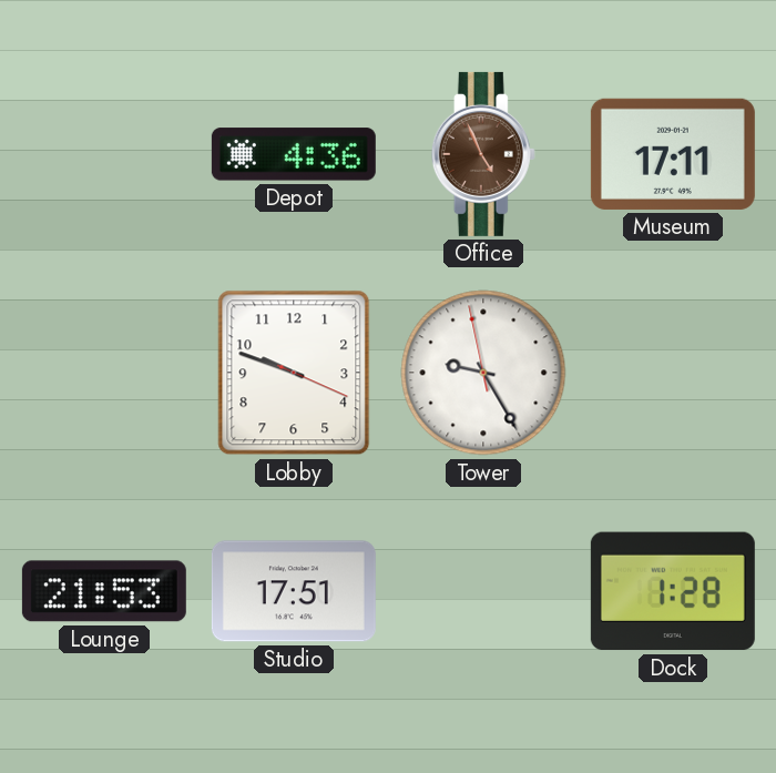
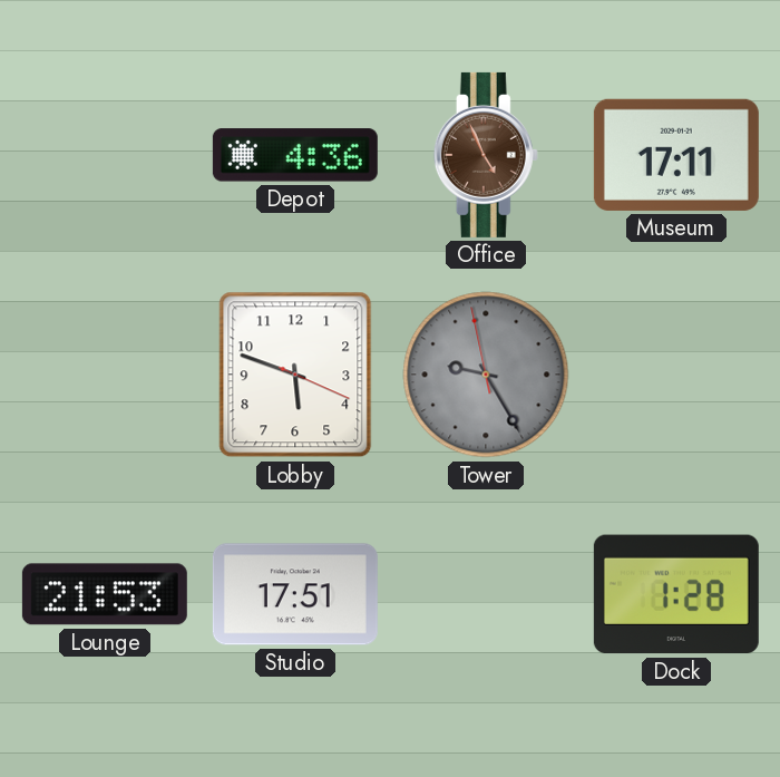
Lobby: 9:48 -> 5:48 (295, 375)
Tower dial: white -> grey (486, 375)
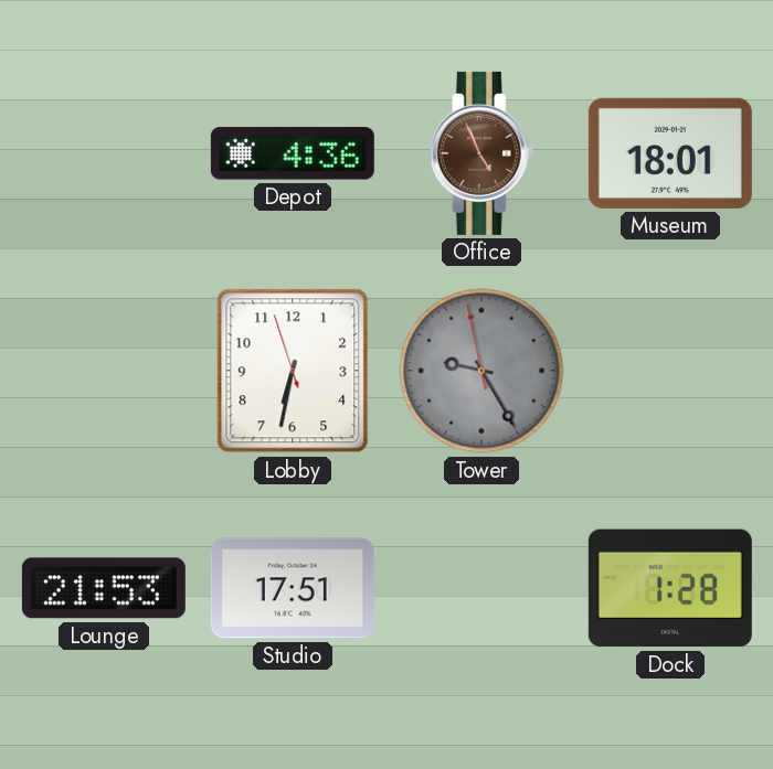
Museum: 17:11 -> 18:01 (670, 153)
Lobby: 5:48 -> 6:31 (293, 371)
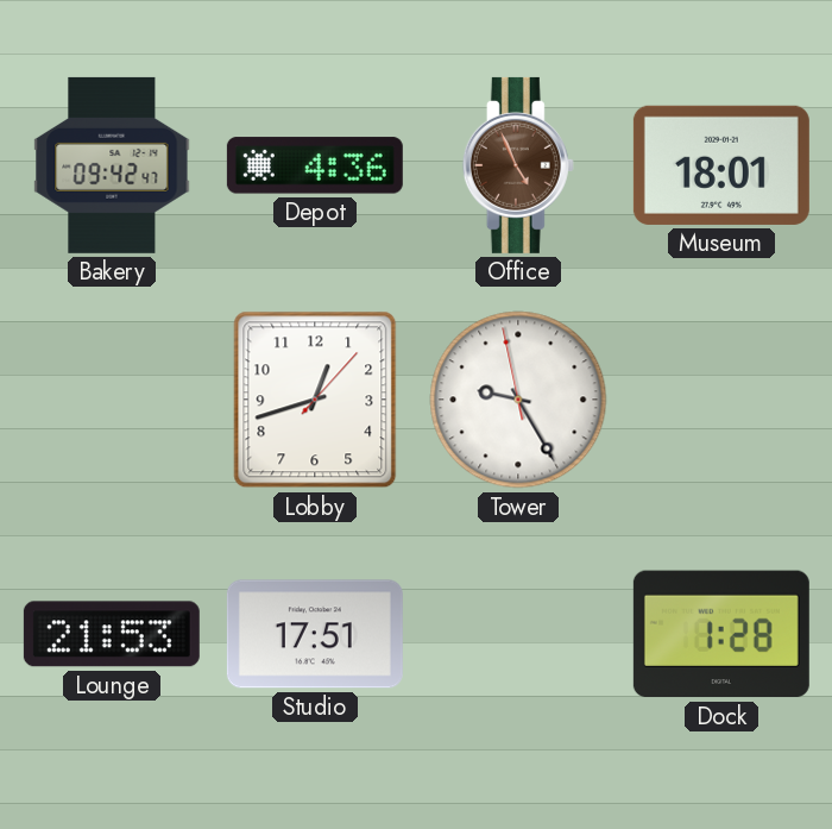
Bakery: none -> 09:42 (112, 165)
Lobby: 6:31 -> 12:42 (315, 400)
Tower dial: grey -> white (518, 400)
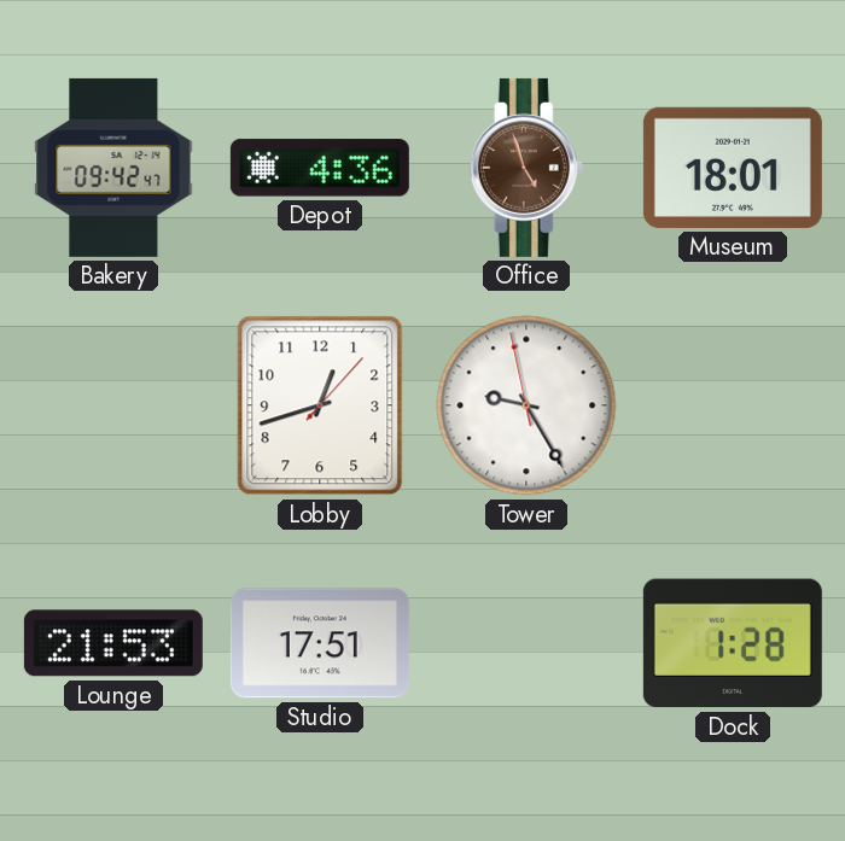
Office: 4:56 -> 4:57 (526, 168)
